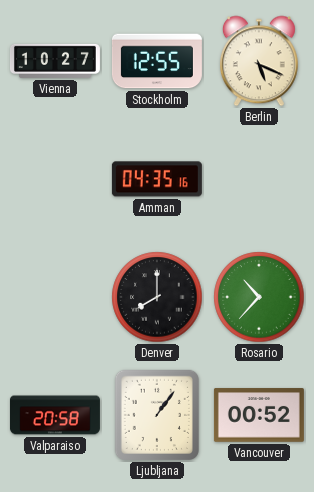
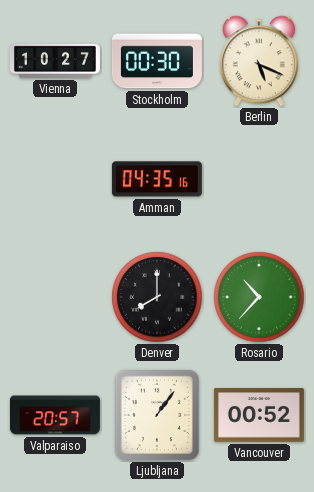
Stockholm: 12:55 -> 00:30 (157, 61)
Valparaiso: 20:58 -> 20:57 (55, 415)
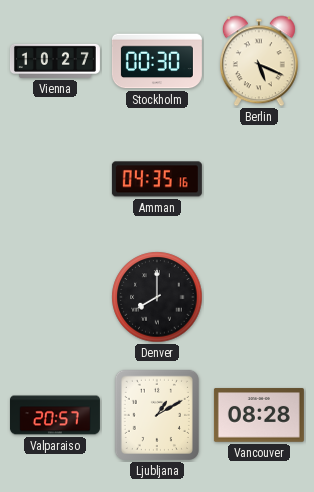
Rosario: 10:37 -> none (259, 297)
Ljubljana: 1:06 -> 1:10 (157, 415)
Vancouver: 00:52 -> 08:28 (259, 415)
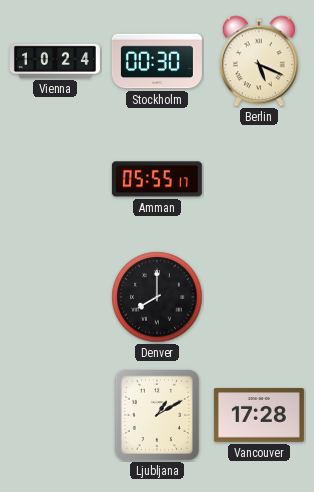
Vienna: 10:27 -> 10:24 (55, 61)
Amman: 04:35 -> 05:55 (157, 179)
Valparaiso: 20:57 -> none (55, 415)
Vancouver: 08:28 -> 17:28 (259, 415)
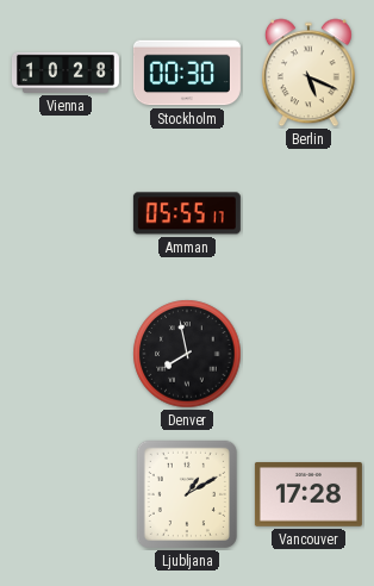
Vienna: 10:24 -> 10:28 (66, 73)
Denver: 8:00 -> 7:58 (187, 354)
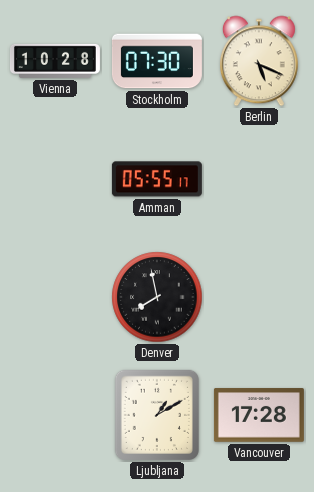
Stockholm: 00:30 -> 07:30 (157, 61)
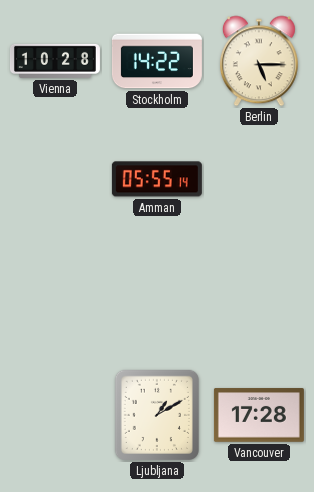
Stockholm: 07:30 -> 14:22 (157, 61)
Berlin: 5:19 -> 5:15 (259, 61)
Amman: 05:55:17 -> 05:55:14 (157, 179)
Denver: 7:58 -> none (157, 297)
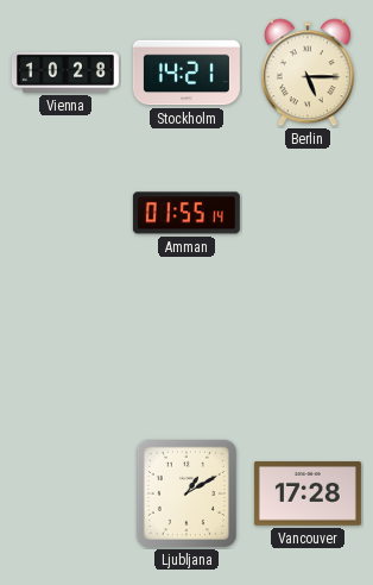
Stockholm: 14:22 -> 14:21 (186, 73)
Amman: 05:55 -> 01:55 (186, 213)
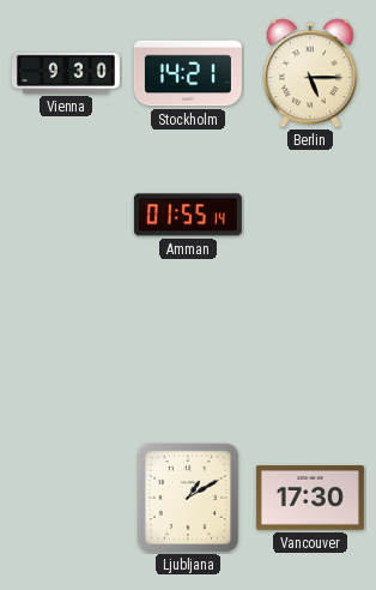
Vienna: 10:28 -> 9:30 (66, 73)
Vancouver: 17:28 -> 17:30 (310, 498)
